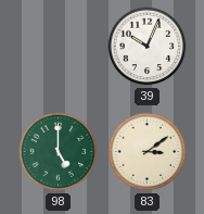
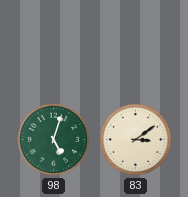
39: 10:04 -> none (148, 47)
98: 5:00 -> 5:03 (54, 140)
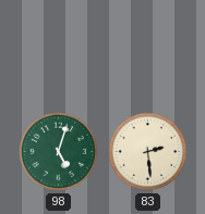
83: 3:09 -> 2:29 (148, 152)
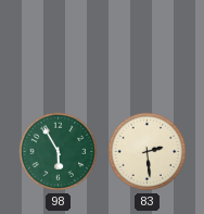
98: 5:03 -> 5:55 (59, 152)
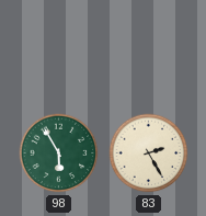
83: 2:29 -> 2:25 (149, 154)
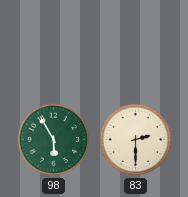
83: 2:25 -> 2:30 (136, 140)
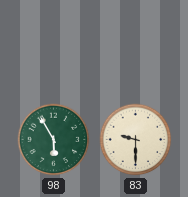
83: 2:30 -> 9:30 (136, 140)
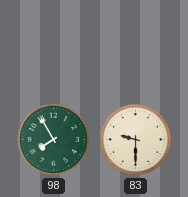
98: 5:55 -> 7:55 (54, 140)
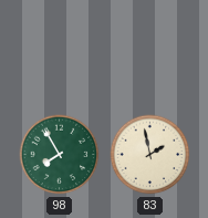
83: 9:30 -> 1:58 (150, 155)
